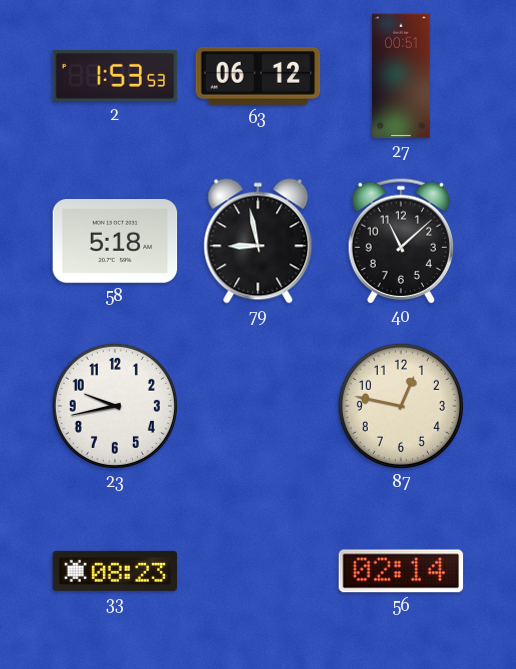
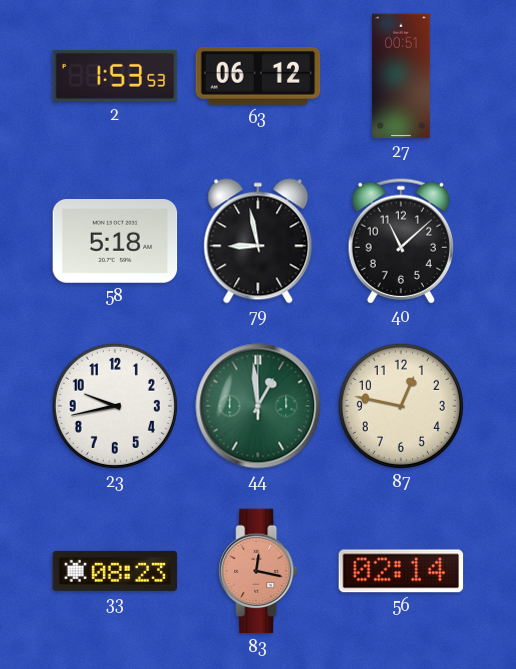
44: none -> 12:59 (258, 406)
83: none -> 12:17 (258, 571)
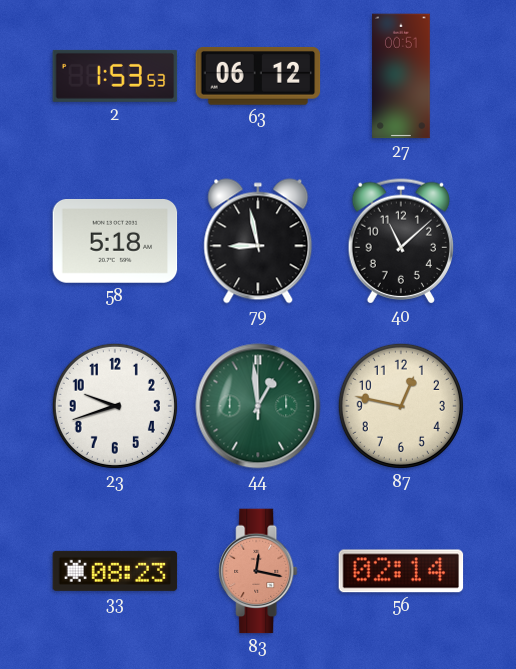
23: 9:43 -> 9:42 (115, 406)
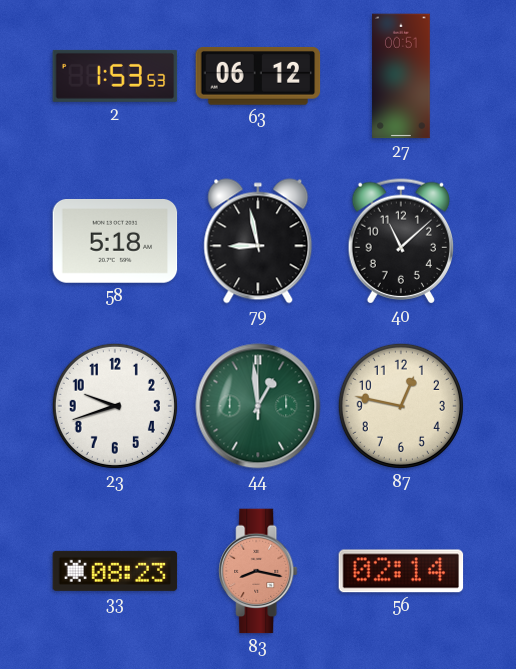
83: 12:17 -> 8:17 (258, 571)
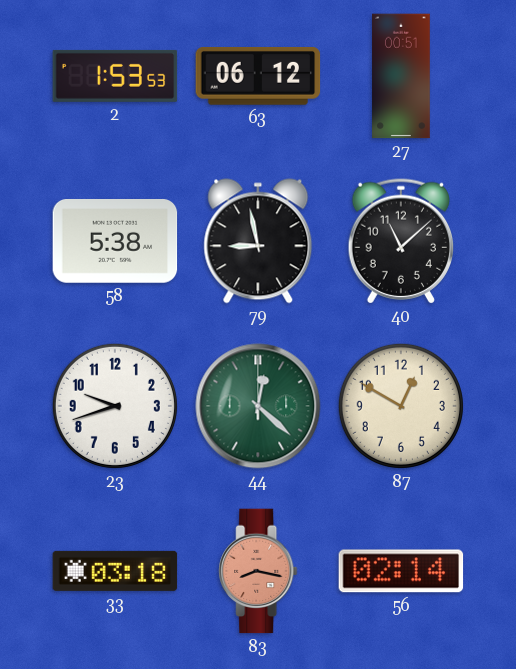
58: 5:18 -> 5:38 (115, 242)
44: 12:59 -> 12:22 (258, 406)
87: 12:47 -> 12:50 (401, 406)
33: 08:23 -> 03:18 (115, 571)
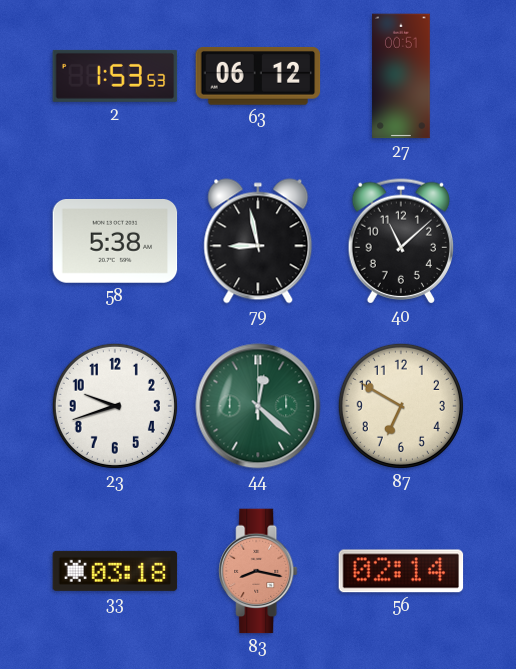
87: 12:50 -> 6:50 (401, 406)
